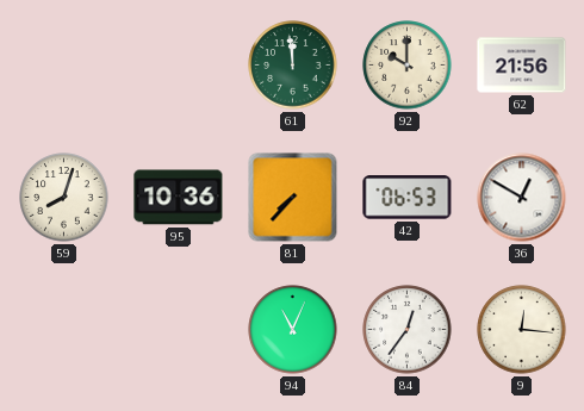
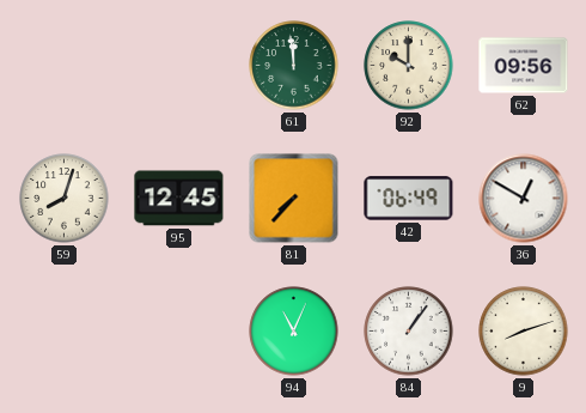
62: 21:56 -> 09:56 (524, 66)
95: 10:36 -> 12:45 (179, 199)
42: 06:53 -> 06:49 (409, 199)
84: 12:36 -> 1:06 (409, 332)
9: 12:16 -> 8:12 (524, 332)
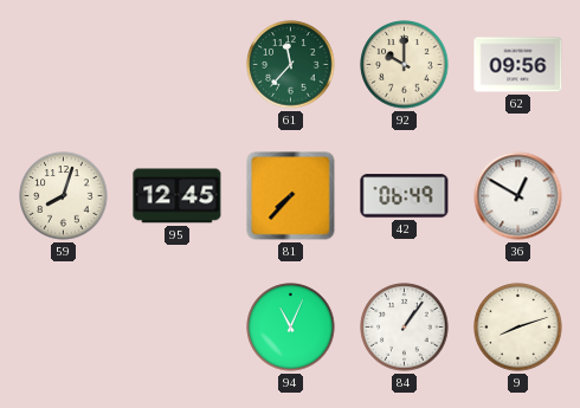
61: 11:59 -> 11:37 (291, 65)
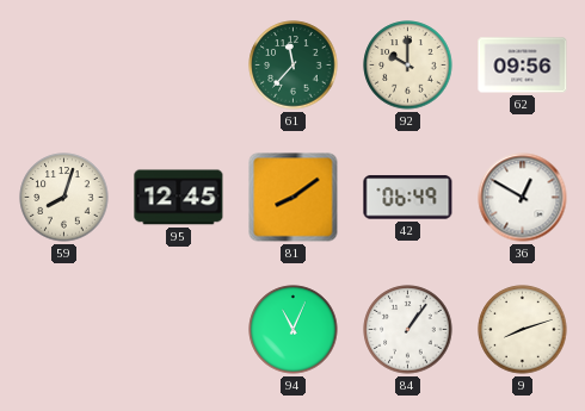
81: 7:37 -> 8:09 (294, 198)
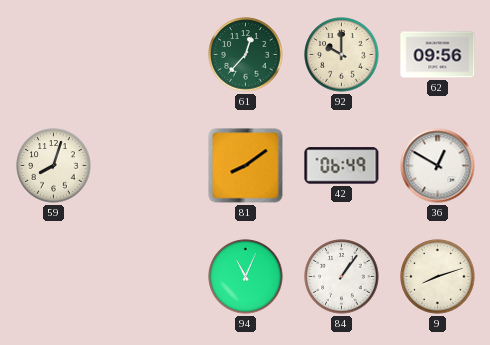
61: 11:37 -> 12:37 (246, 55)
95: 12:45 -> none (179, 198)
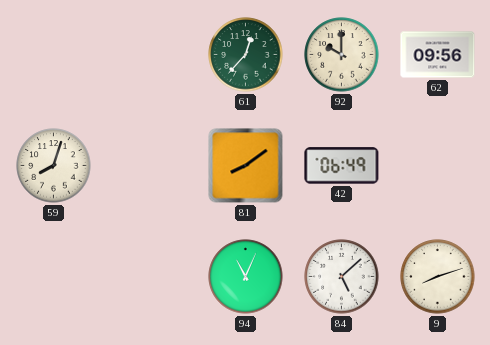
36: 12:50 -> none (438, 166)
84: 1:06 -> 5:08 (342, 277)
